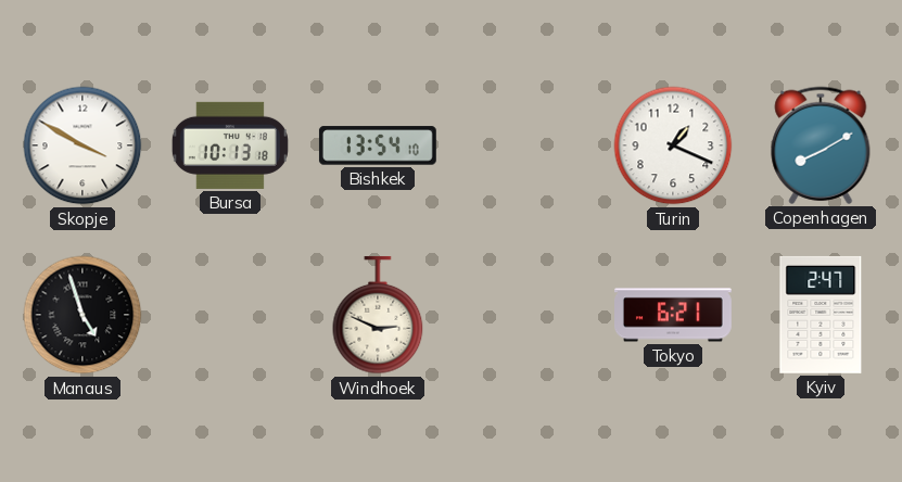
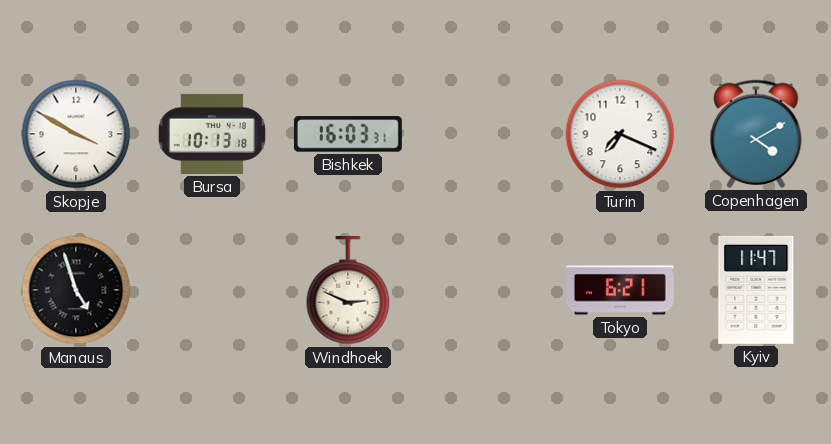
Bishkek: 13:54 -> 16:03 (348, 134)
Turin: 1:19 -> 7:19 (620, 134)
Copenhagen: 8:10 -> 4:10 (756, 134)
Kyiv: 2:47 -> 11:47 (756, 290)
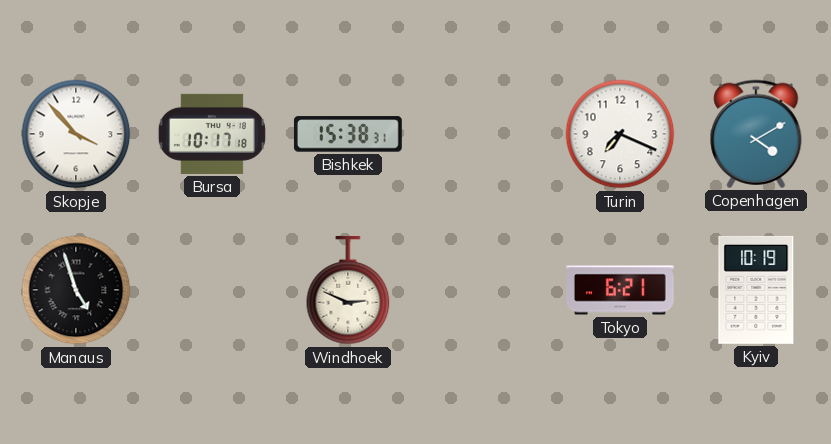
Skopje: 3:50 -> 3:53 (76, 134)
Bursa: 10:13 -> 10:17 (212, 134)
Bishkek: 16:03 -> 15:38 (348, 134)
Kyiv: 11:47 -> 10:19 (756, 290)
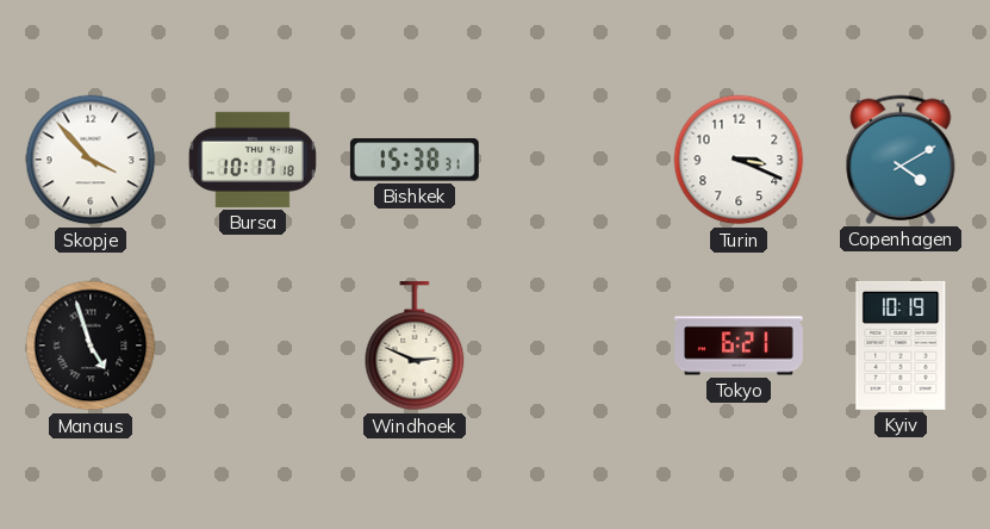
Turin: 7:19 -> 3:19 (739, 160)
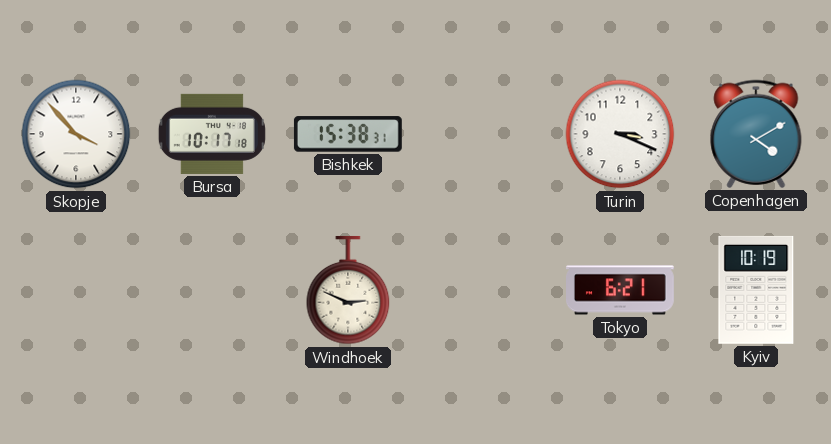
Manaus: 4:57 -> none (91, 346)
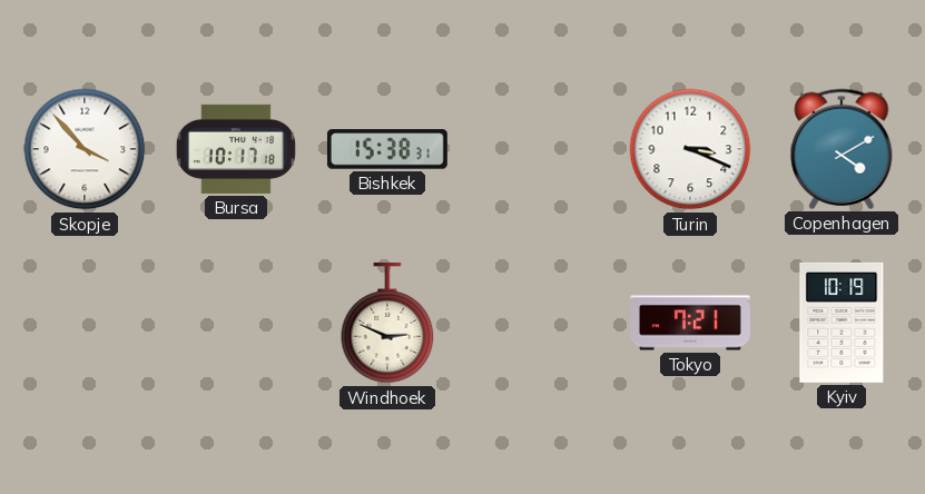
Tokyo: 6:21 -> 7:21 (691, 323)
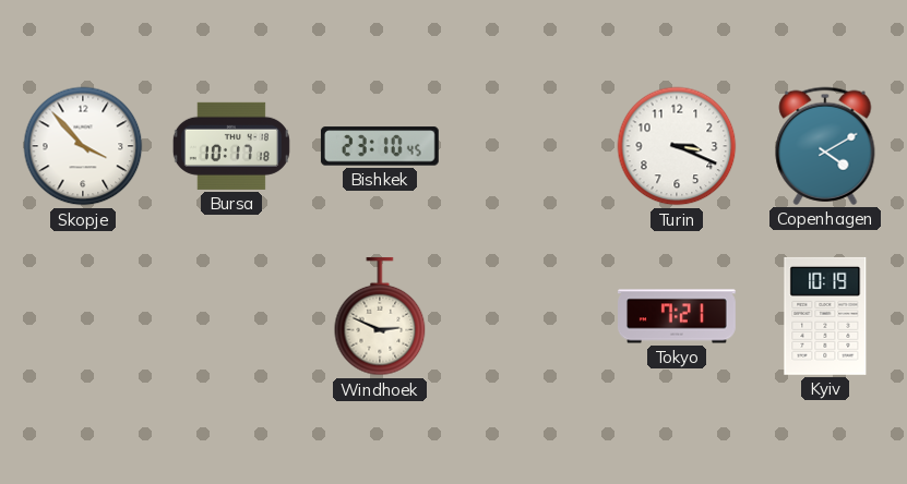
Bishkek: 15:38 -> 23:10 (380, 146)
